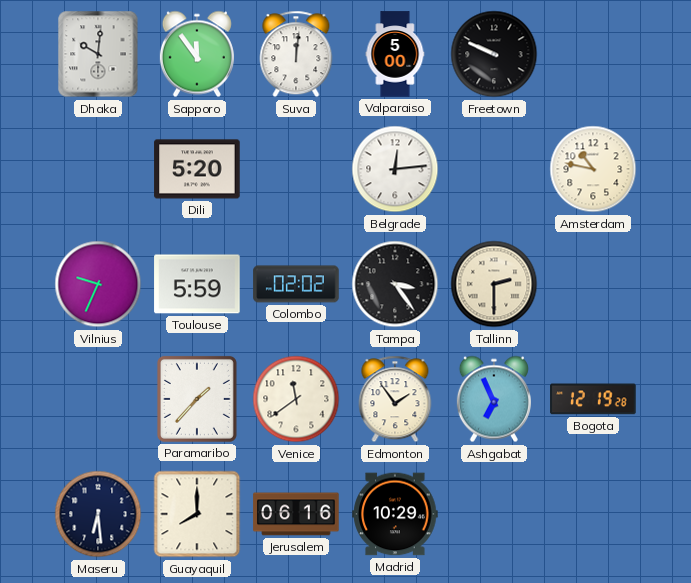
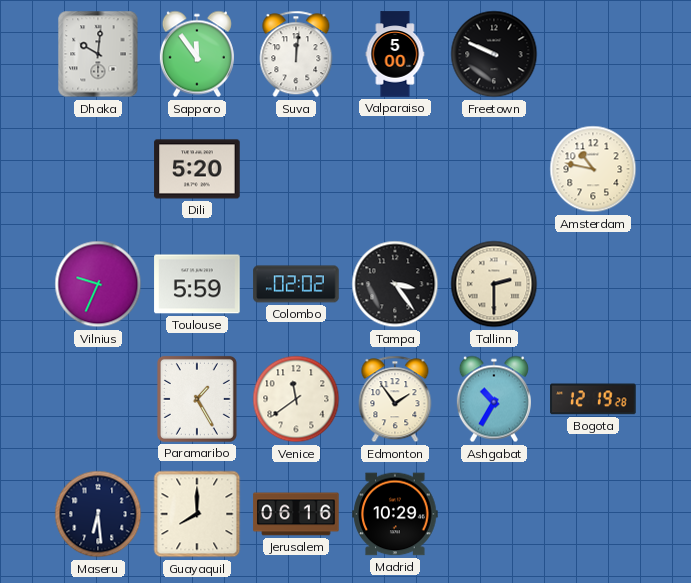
Belgrade: 12:14 -> none (395, 169)
Paramaribo: 1:37 -> 1:25 (197, 399)
Ashgabat: 6:56 -> 10:35 (494, 399)
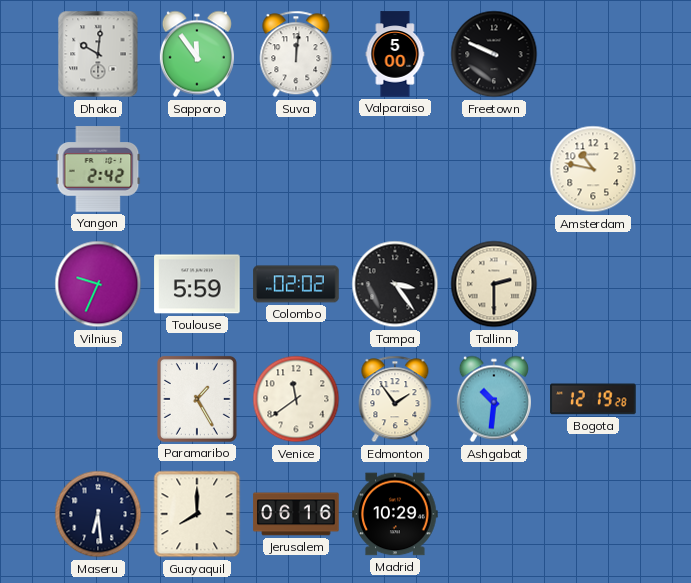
Yangon: none -> 2:42 (98, 169)
Dili: 5:20 -> none (197, 169)
Ashgabat: 10:35 -> 10:31 (494, 399)
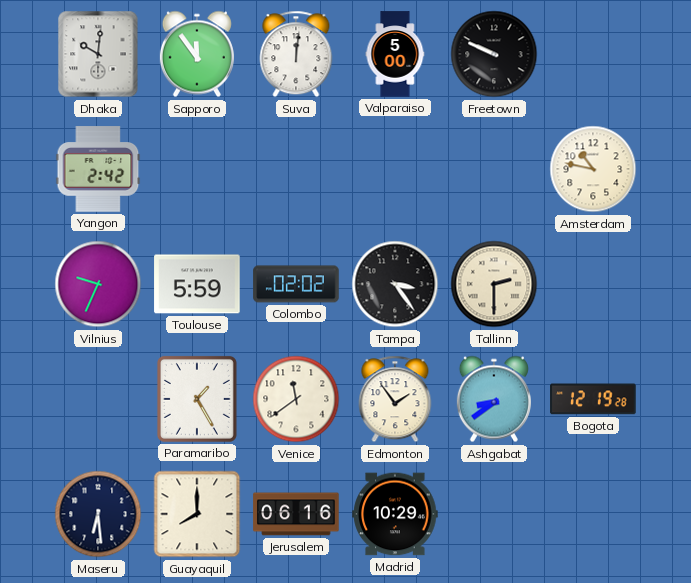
Ashgabat: 10:31 -> 8:39 (494, 399)
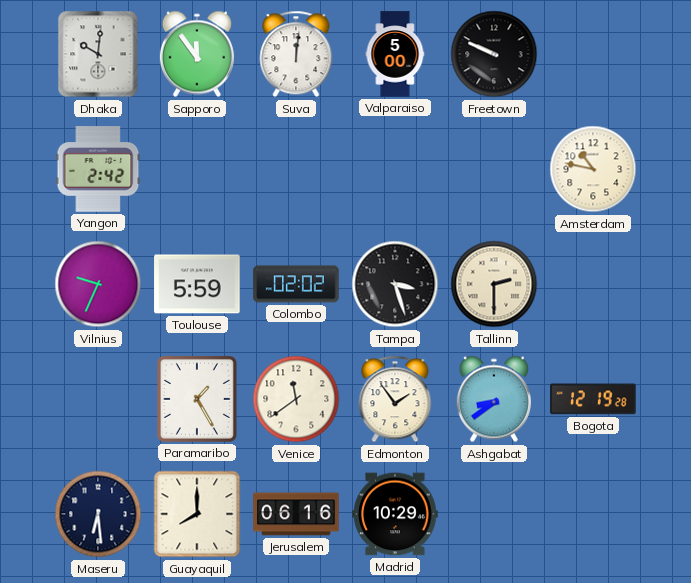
Tampa: 3:24 -> 3:27 (395, 284)
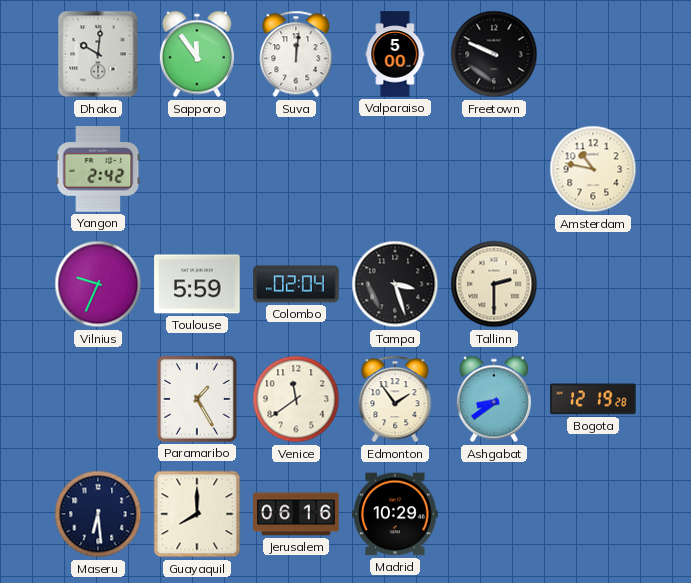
Colombo: 02:02 -> 02:04 (296, 284)
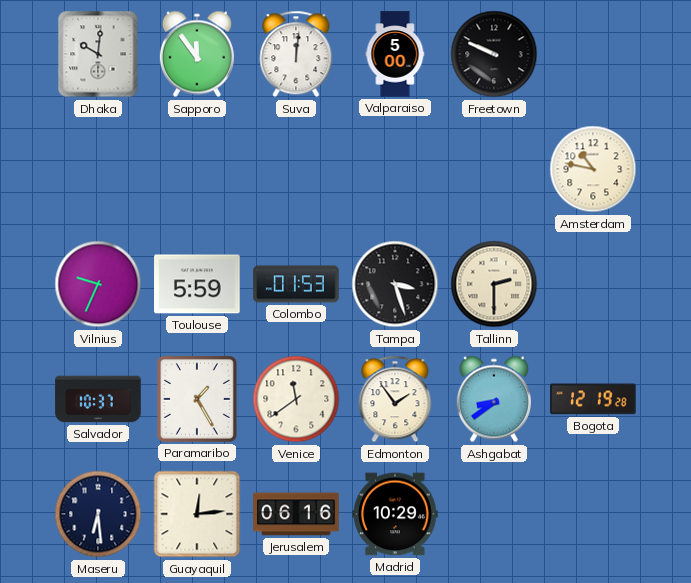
Yangon: 2:42 -> none (98, 169)
Colombo: 02:04 -> 01:53 (296, 284)
Salvador: none -> 10:37 (98, 399)
Guayaquil: 8:00 -> 12:14 (197, 514)
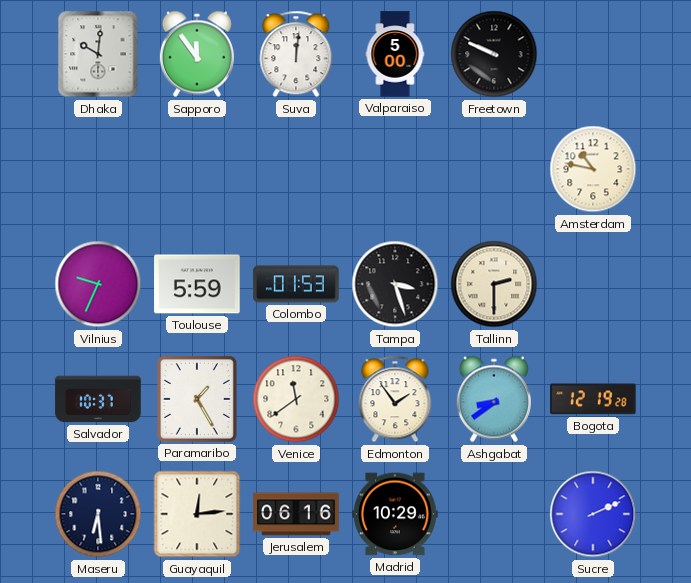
Sucre: none -> 2:11 (593, 514)
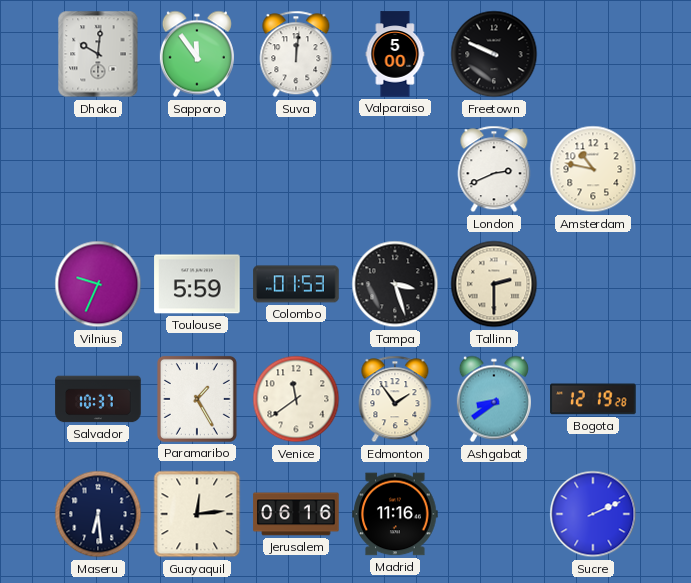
London: none -> 2:41 (494, 169)
Madrid: 10:29 -> 11:16 (395, 514)
